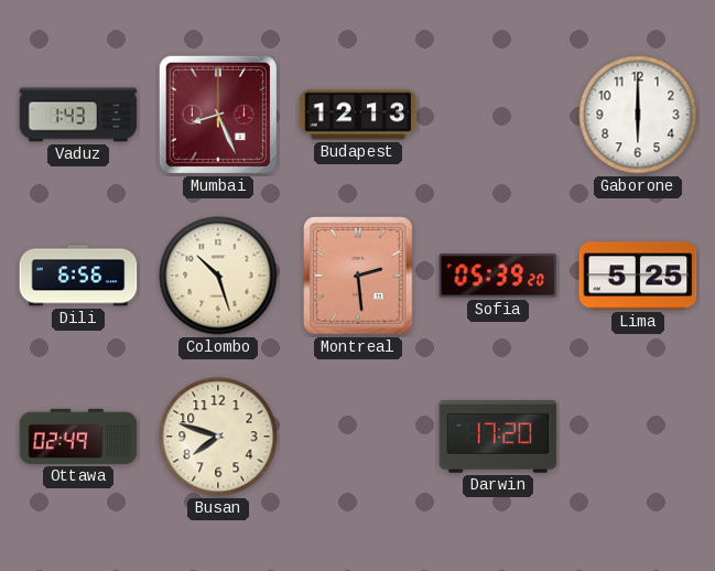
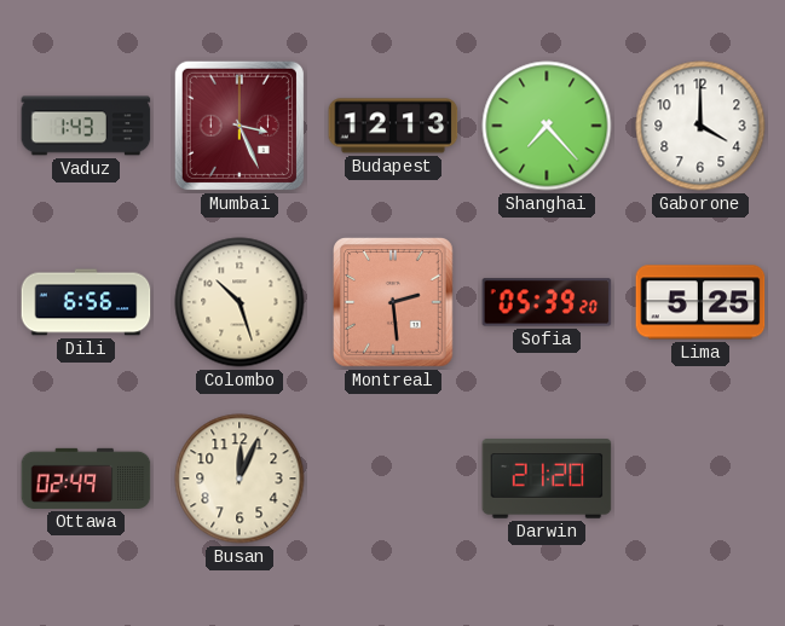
Mumbai: 8:26 -> 3:26 (239, 126)
Shanghai: none -> 7:23 (547, 126)
Gaborone: 6:00 -> 4:00 (700, 126)
Busan: 7:48 -> 12:04 (239, 479)
Darwin: 17:20 -> 21:20 (547, 479)
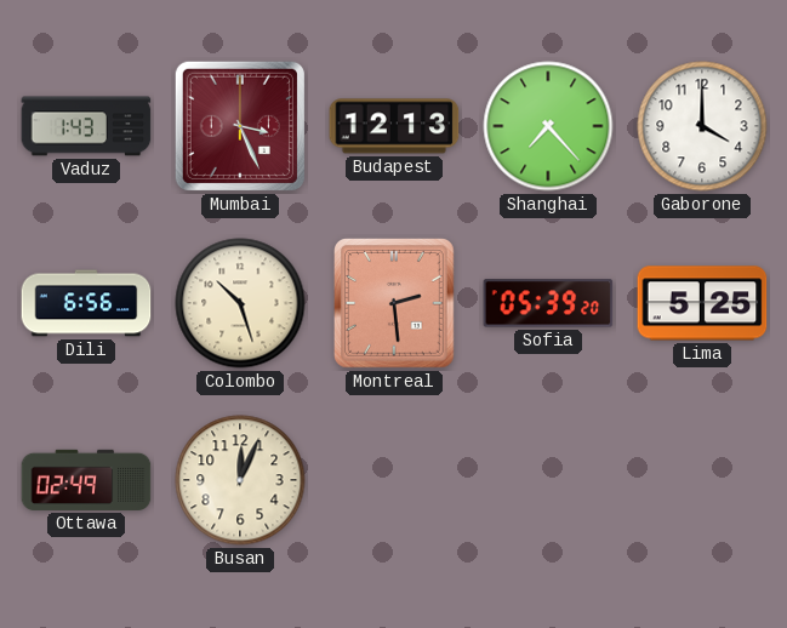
Darwin: 21:20 -> none (547, 479)
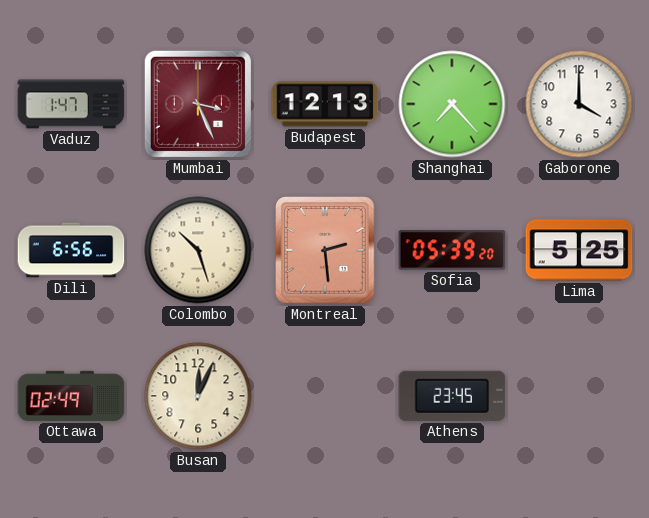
Vaduz: 1:43 -> 1:47 (71, 104)
Athens: none -> 23:45 (452, 396)
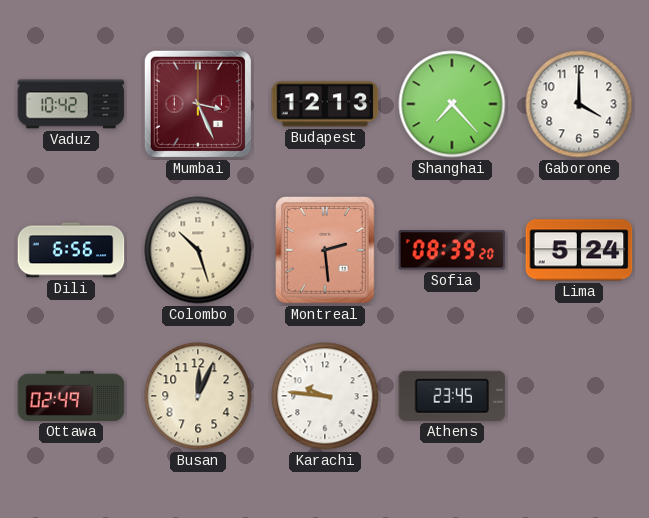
Vaduz: 1:47 -> 10:42 (71, 104)
Sofia: 05:39 -> 08:39 (452, 250)
Lima: 5:25 -> 5:24 (579, 250)
Karachi: none -> 9:46 (325, 396)
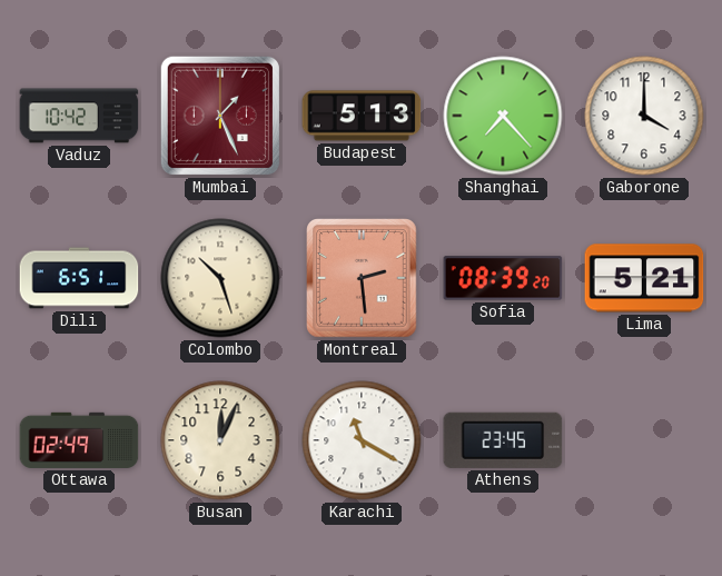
Mumbai: 3:26 -> 1:26 (220, 116)
Budapest: 12:13 -> 5:13 (362, 116)
Dili: 6:56 -> 6:51 (79, 278)
Lima: 5:24 -> 5:21 (644, 278)
Karachi: 9:46 -> 11:20 (362, 440)
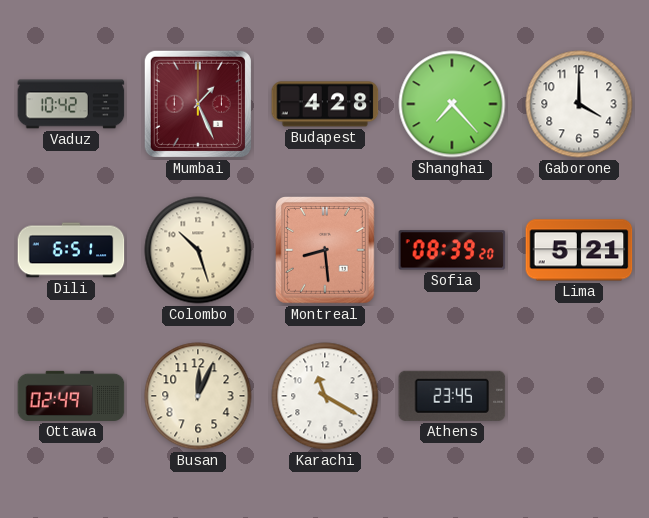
Budapest: 5:13 -> 4:28 (325, 104)
Montreal: 2:29 -> 8:29 (326, 250)
